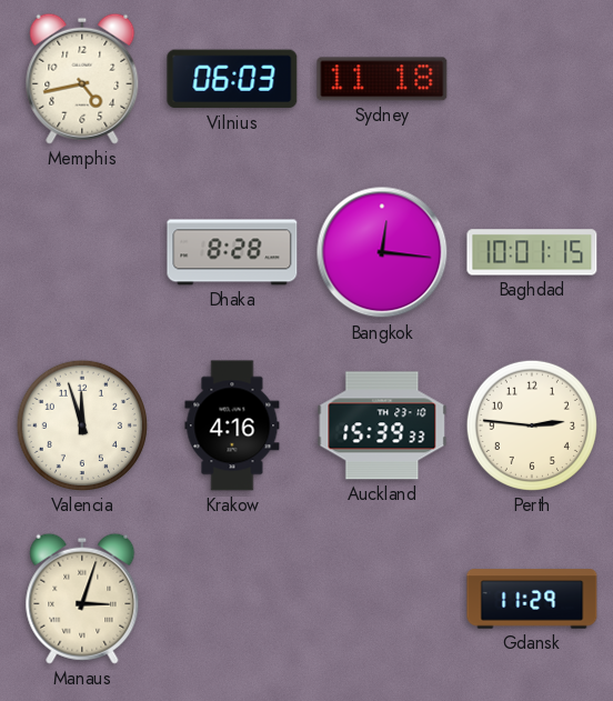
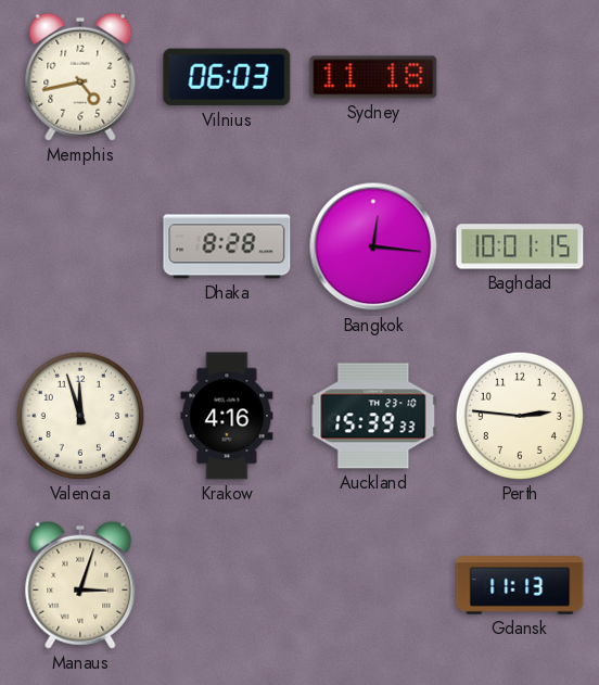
Gdansk: 11:29 -> 11:13 (520, 585)
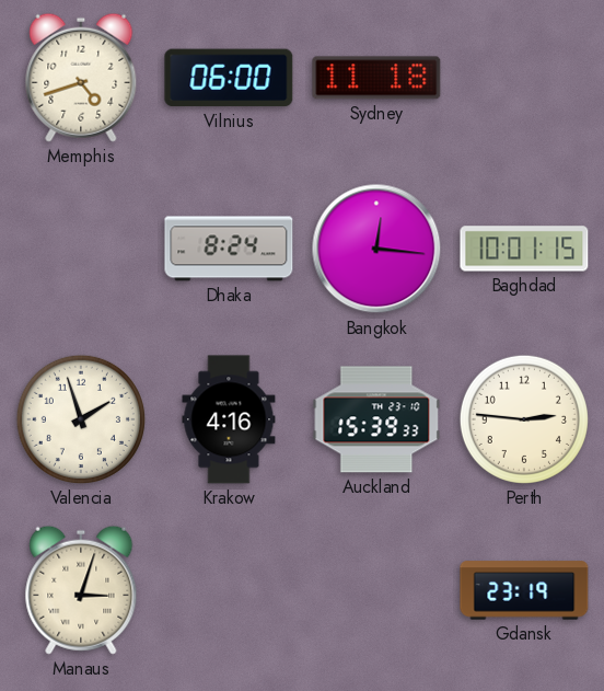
Memphis: 4:43 -> 4:42 (81, 78)
Vilnius: 06:03 -> 06:00 (229, 78)
Dhaka: 8:28 -> 8:24 (229, 249)
Valencia: 11:57 -> 1:57 (81, 419)
Gdansk: 11:13 -> 23:19 (524, 590)
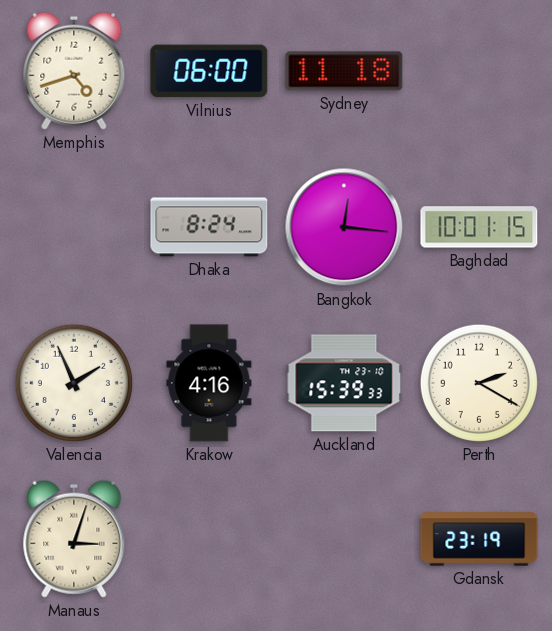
Valencia: 1:57 -> 1:56 (74, 383)
Perth: 2:46 -> 2:20 (479, 383)
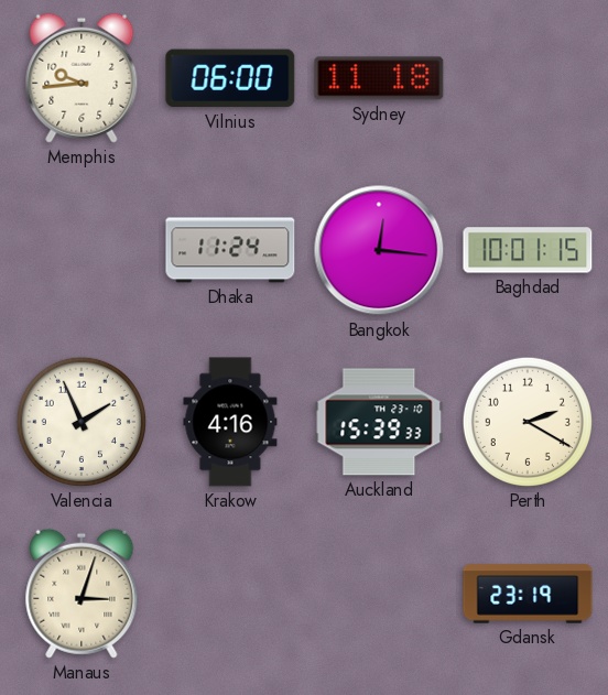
Memphis: 4:42 -> 9:44 (82, 78)
Dhaka: 8:24 -> 11:24 (230, 250)
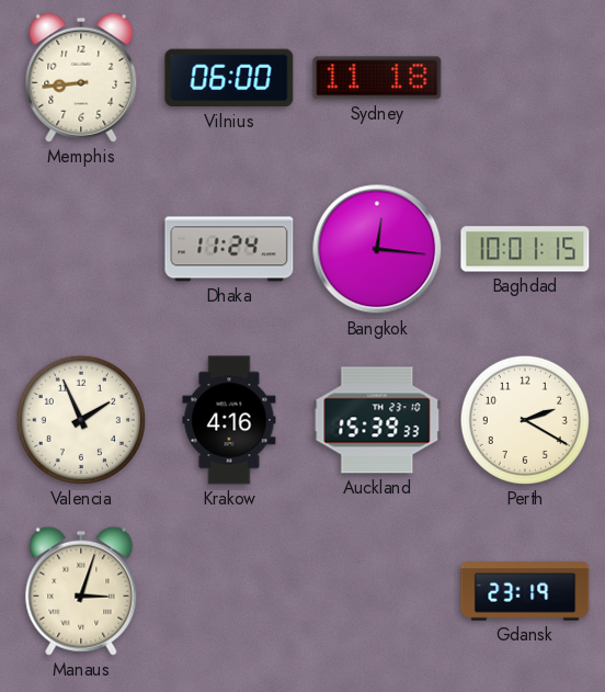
Memphis: 9:44 -> 8:44 (81, 78)
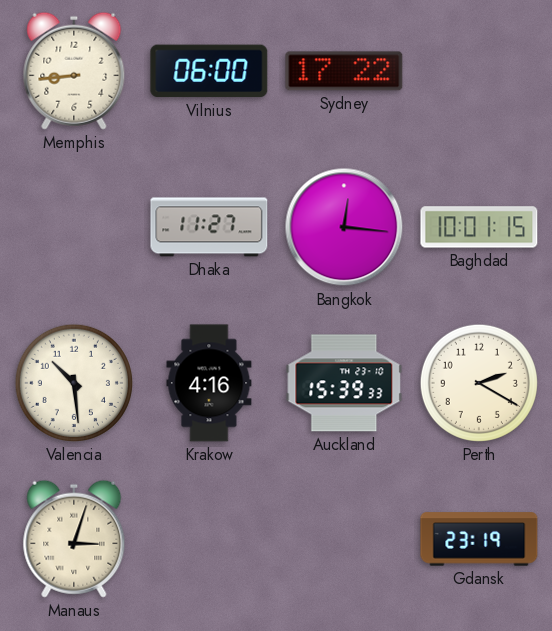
Sydney: 11:18 -> 17:22 (344, 71)
Dhaka: 11:24 -> 11:27 (209, 227)
Valencia: 1:56 -> 10:29 (74, 383)
